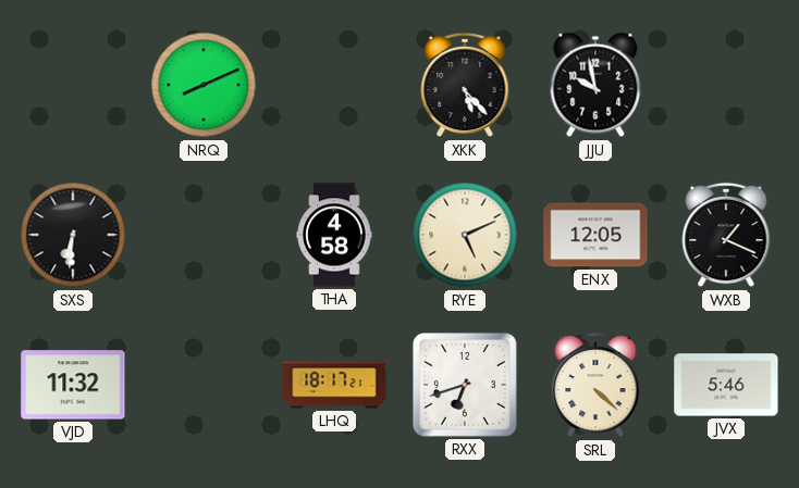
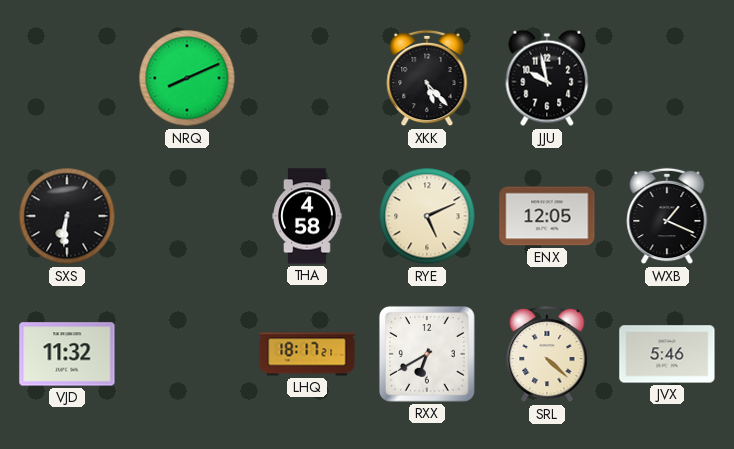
RXX: 6:42 -> 6:40 (427, 354)
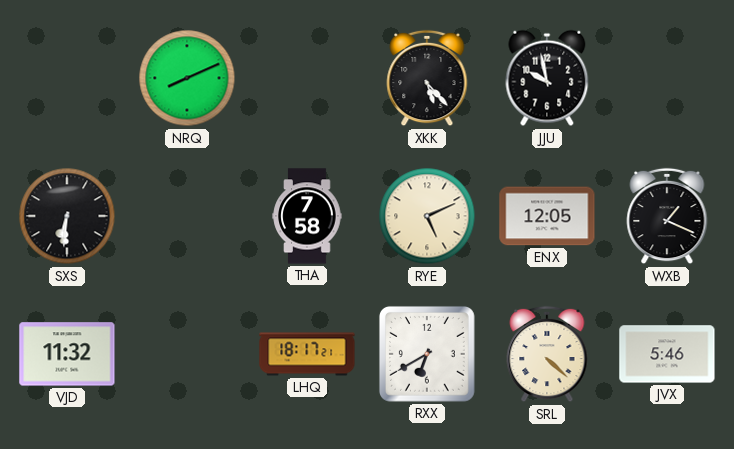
THA: 4:58 -> 7:58 (307, 216)
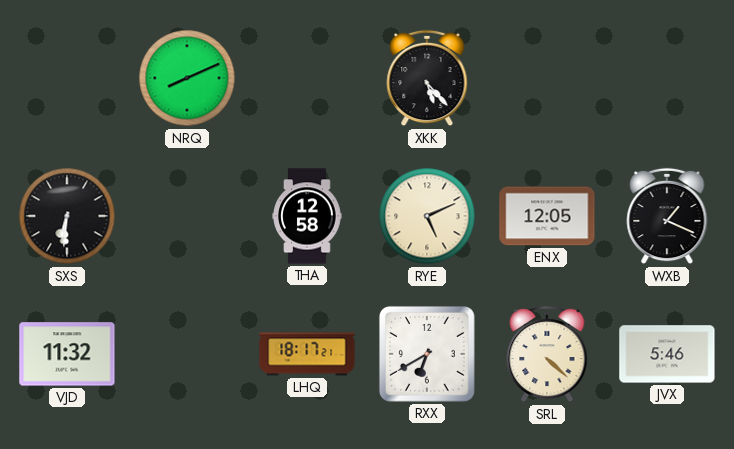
JJU: 9:58 -> none (547, 78)
THA: 7:58 -> 12:58 (307, 216)
